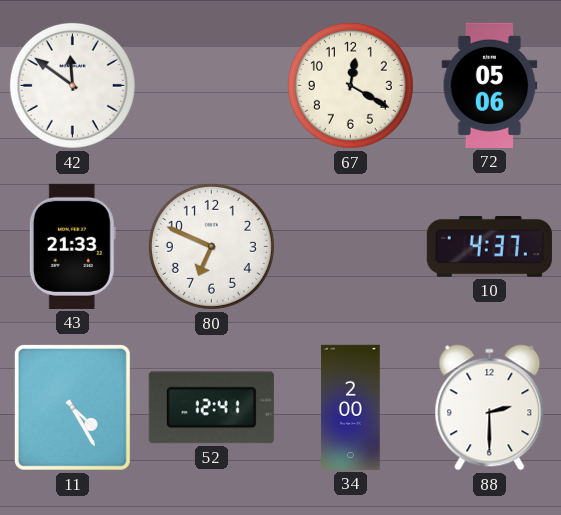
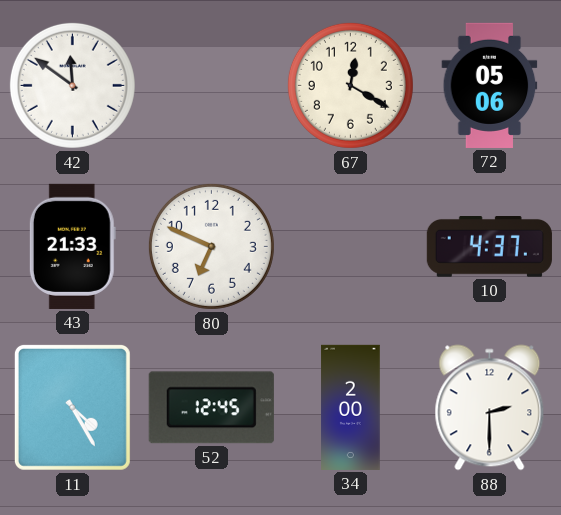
52: 12:41 -> 12:45 (211, 408)
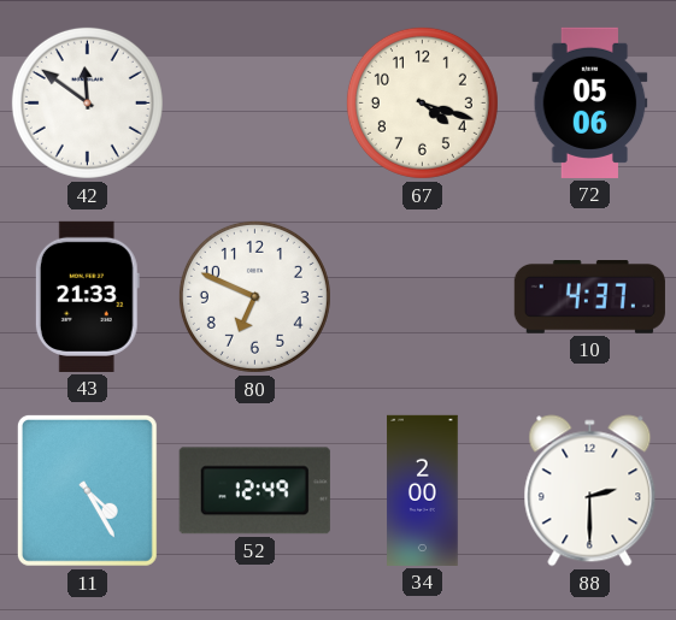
67: 12:20 -> 4:18 (422, 102)
52: 12:45 -> 12:49 (254, 491)
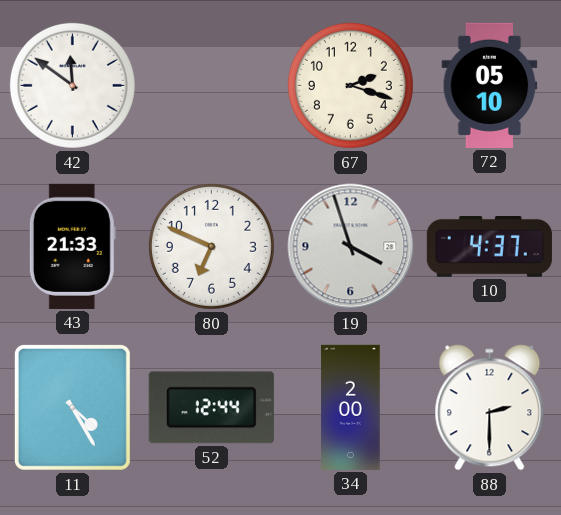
67: 4:18 -> 2:18 (350, 85)
72: 05:06 -> 05:10 (490, 85)
19: none -> 3:57 (351, 247)
52: 12:49 -> 12:44 (211, 408)
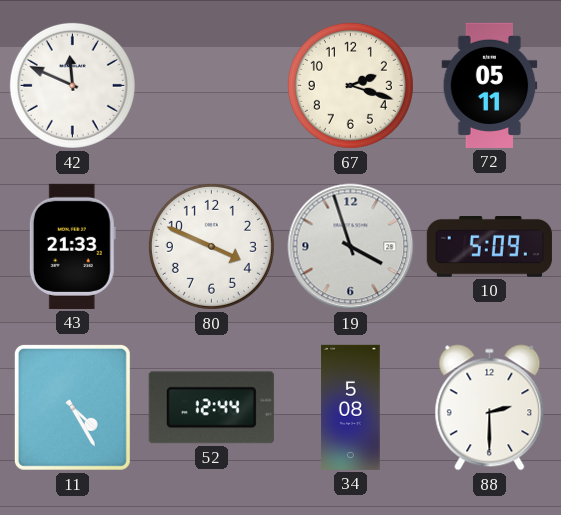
42: 11:51 -> 11:49 (72, 85)
72: 05:10 -> 05:11 (490, 85)
80: 6:49 -> 3:49 (211, 246)
10: 4:37 -> 5:09 (489, 247)
34: 2:00 -> 5:08 (351, 407)
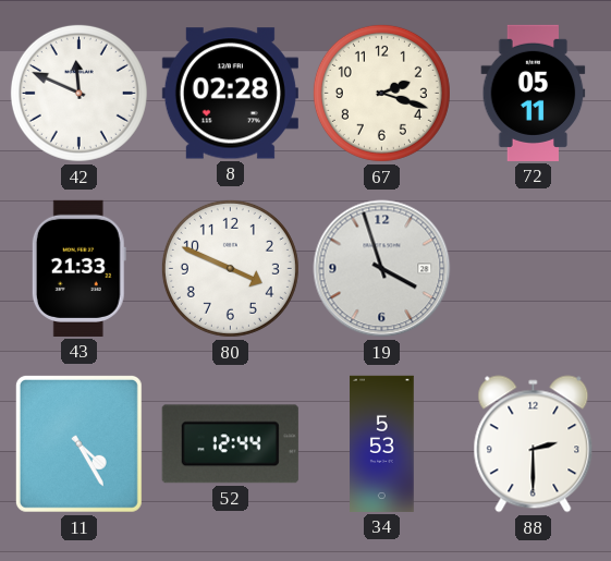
8: none -> 02:28 (230, 94)
10: 5:09 -> none (489, 247)
34: 5:08 -> 5:53 (382, 443)
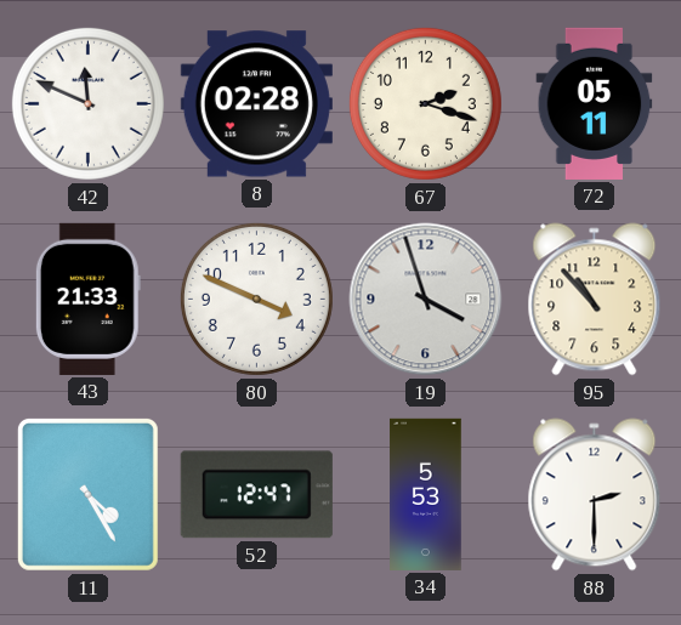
95: none -> 10:53 (595, 300)
52: 12:44 -> 12:47 (256, 495)
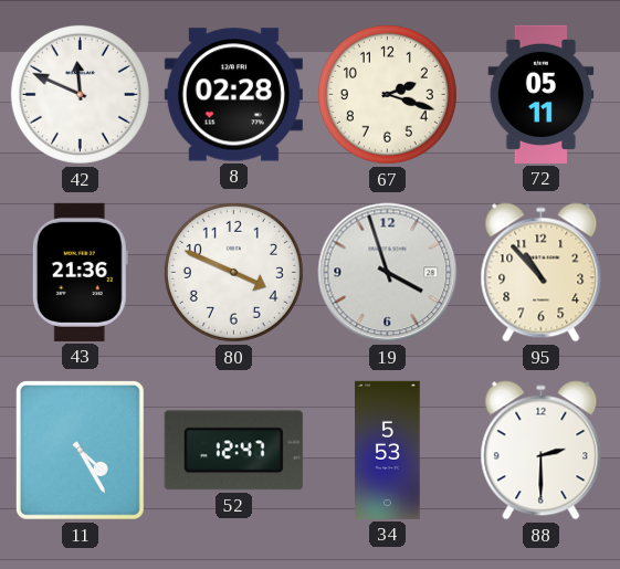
43: 21:33 -> 21:36 (80, 272)
